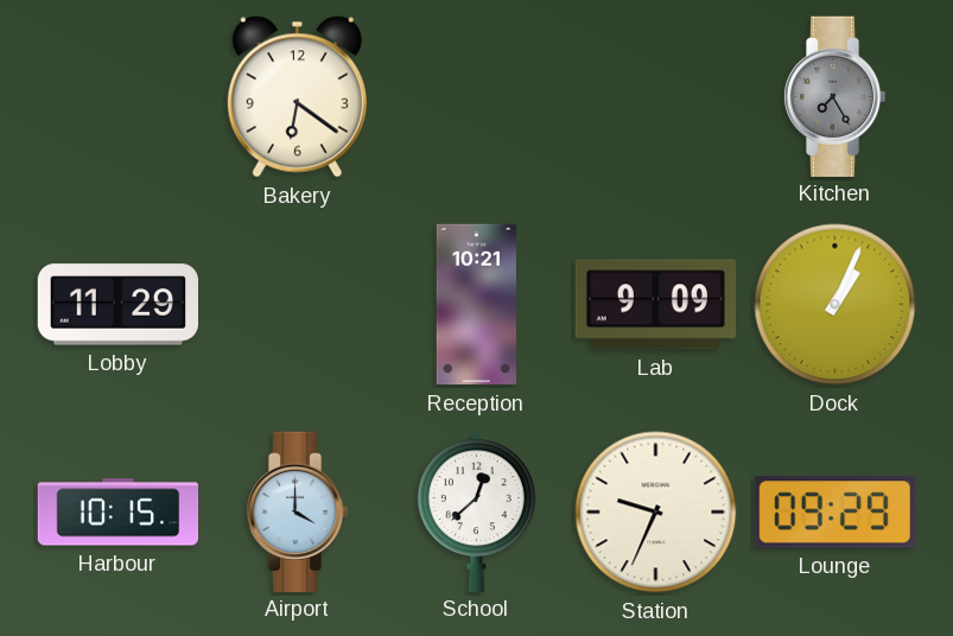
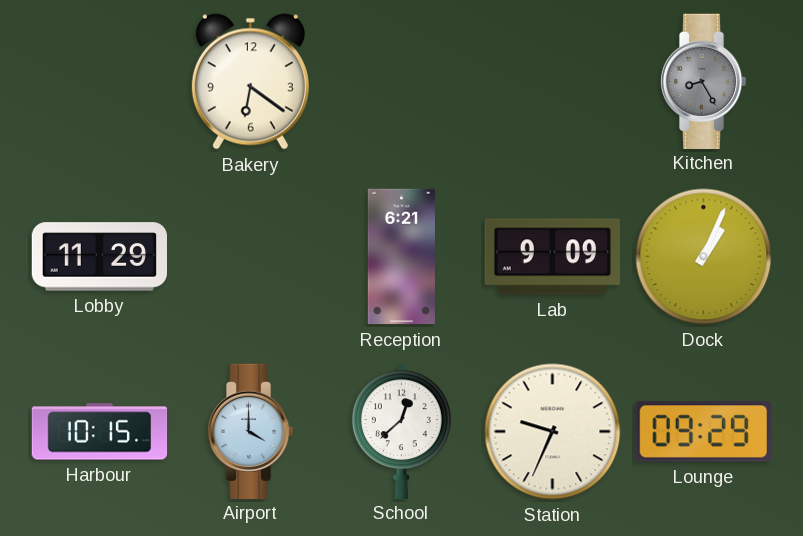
Kitchen: 7:25 -> 8:25 (703, 81)
Reception: 10:21 -> 6:21 (401, 257)
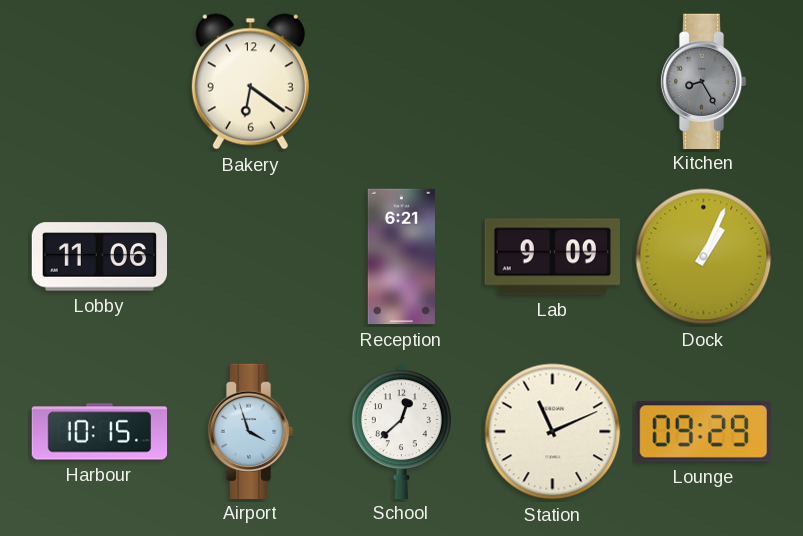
Lobby: 11:29 -> 11:06 (99, 257)
Airport: 4:00 -> 3:57 (250, 431)
Station: 9:34 -> 11:11 (553, 432)
